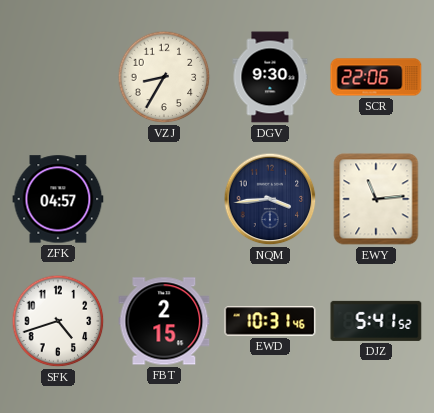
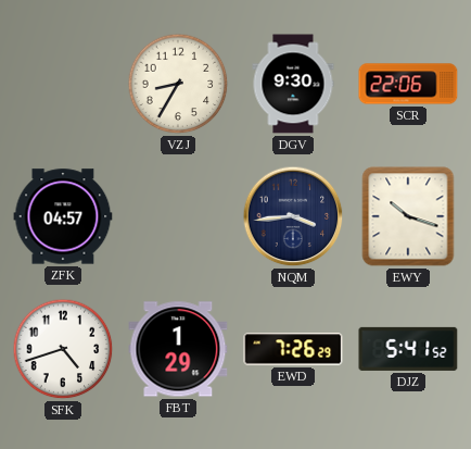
EWY: 11:14 -> 10:18 (408, 216)
FBT: 2:15 -> 1:29 (178, 349)
EWD: 10:31 -> 7:26 (293, 349)
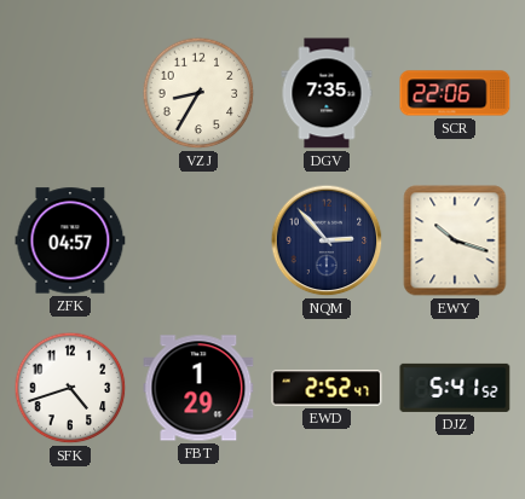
DGV: 9:30 -> 7:35 (327, 93)
NQM: 3:44 -> 2:53 (327, 240)
EWD: 7:26 -> 2:52 (327, 388)
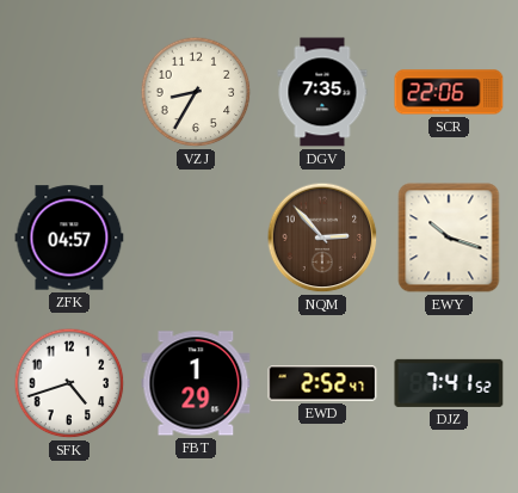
NQM dial: navy -> brown (322, 238)
DJZ: 5:41 -> 7:41 (449, 383)
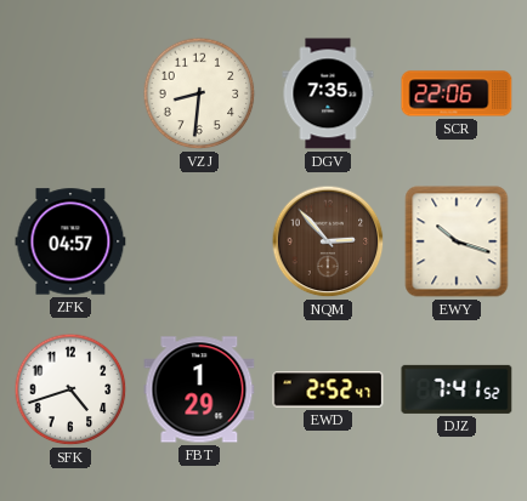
VZJ: 8:35 -> 8:31 (199, 93)
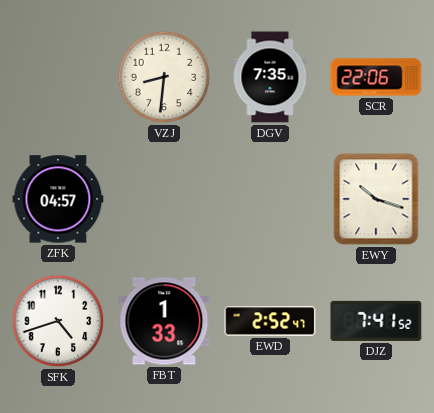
NQM: 2:53 -> none (328, 241)
FBT: 1:29 -> 1:33 (164, 321)
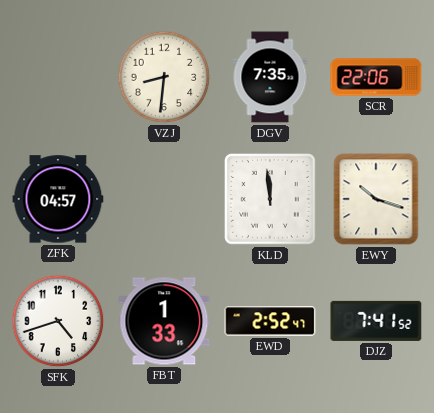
KLD: none -> 11:59 (270, 199)
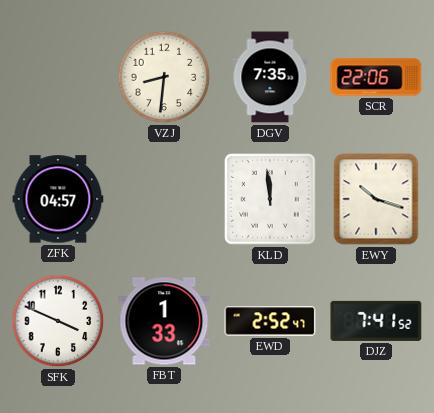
SFK: 4:42 -> 3:49 (58, 321)
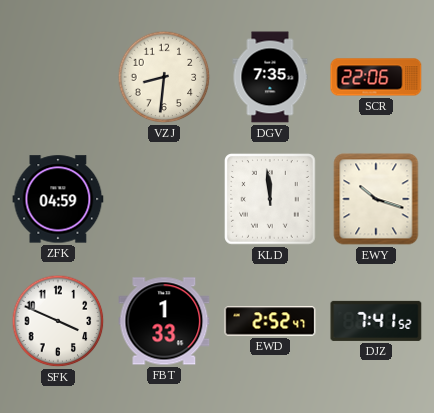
ZFK: 04:57 -> 04:59 (58, 199)
